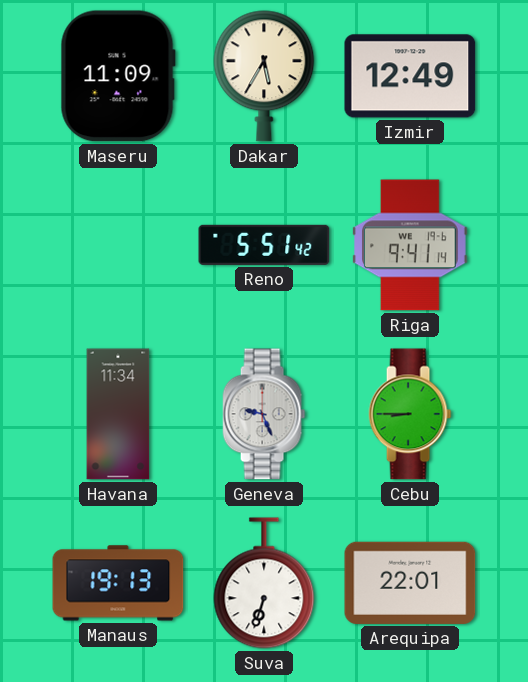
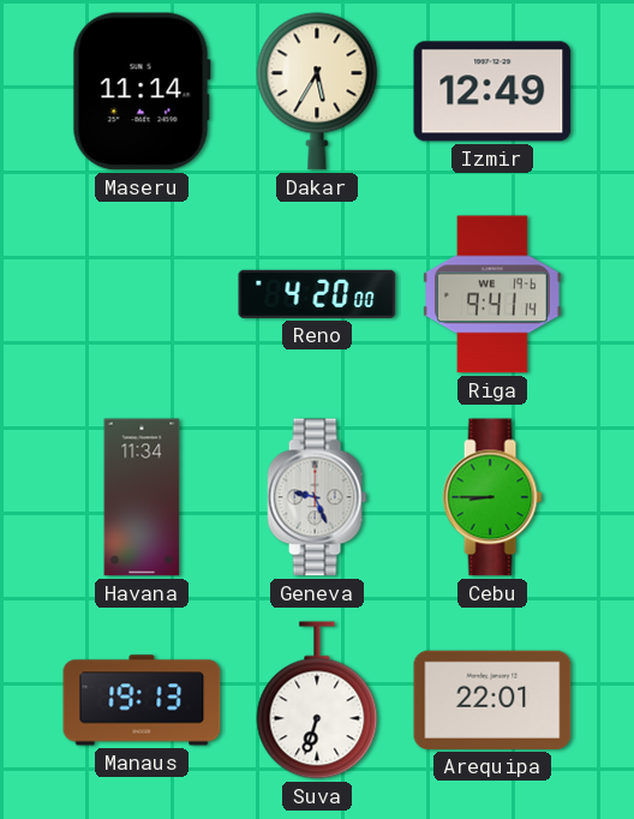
Maseru: 11:09 -> 11:14 (142, 91)
Reno: 5:51 -> 4:20 (317, 294)
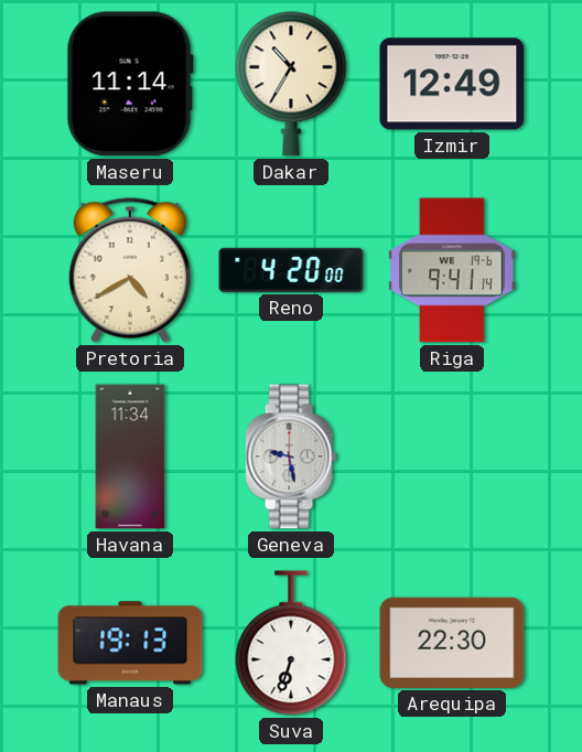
Dakar: 5:35 -> 10:35 (291, 84)
Pretoria: none -> 4:40 (130, 270)
Geneva: 9:26 -> 9:28 (291, 456)
Cebu: 8:45 -> none (492, 497)
Arequipa: 22:01 -> 22:30 (452, 643)
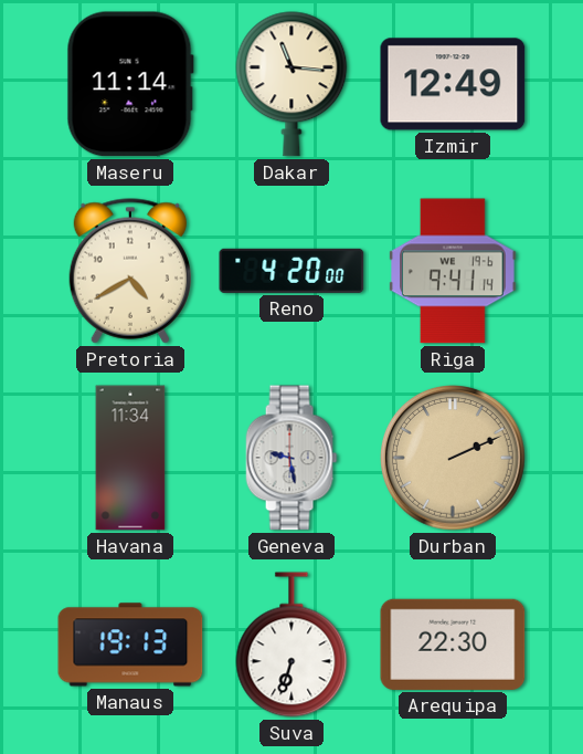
Dakar: 10:35 -> 11:16 (291, 84)
Durban: none -> 2:11 (454, 459)
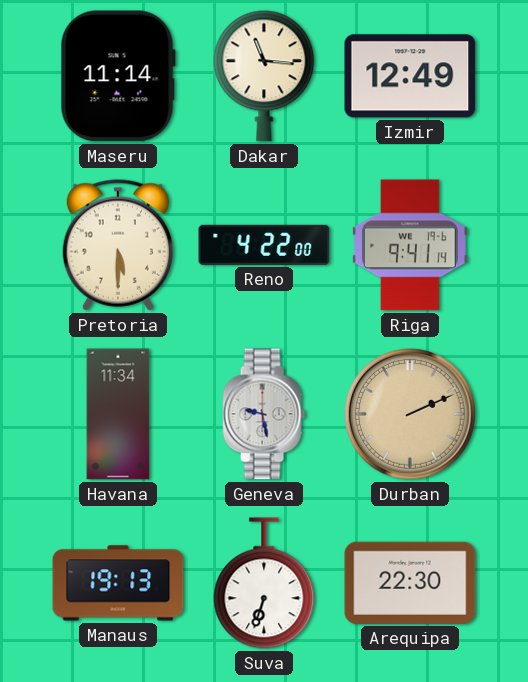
Pretoria: 4:40 -> 5:30 (118, 245)
Reno: 4:20 -> 4:22 (264, 245)
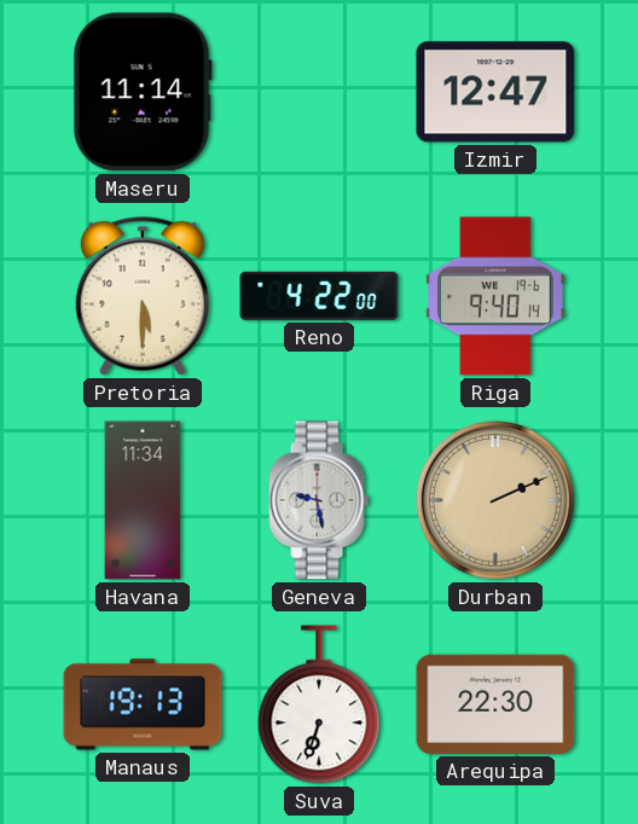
Dakar: 11:16 -> none (264, 76)
Izmir: 12:49 -> 12:47 (495, 92)
Riga: 9:41 -> 9:40 (497, 296)
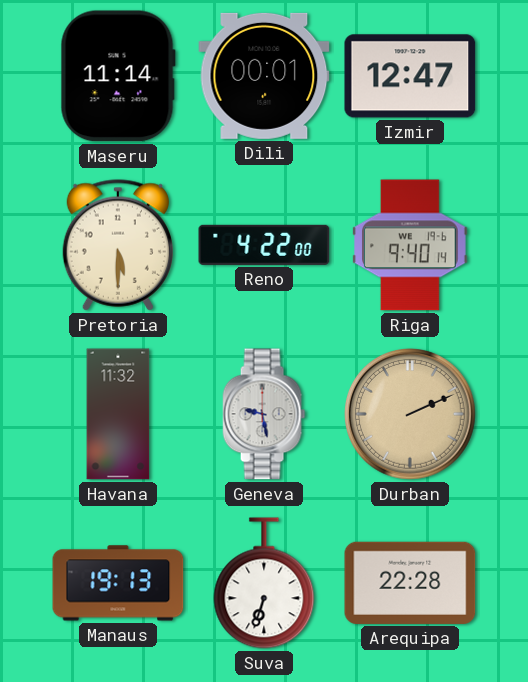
Dili: none -> 00:01 (264, 76)
Havana: 11:34 -> 11:32 (118, 414)
Arequipa: 22:30 -> 22:28 (410, 583)
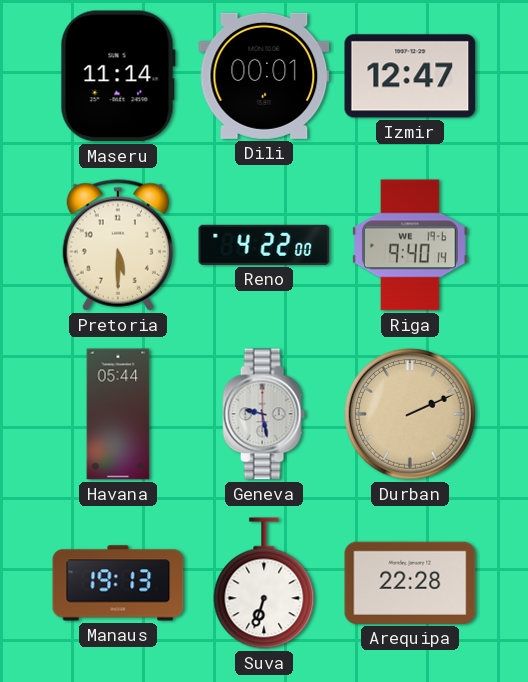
Havana: 11:32 -> 05:44 (118, 414)
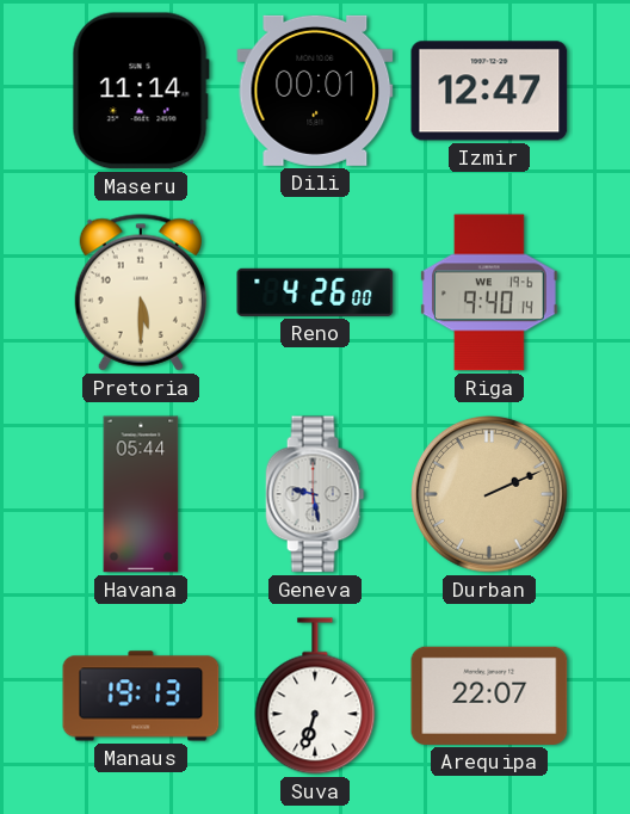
Reno: 4:22 -> 4:26 (315, 292)
Arequipa: 22:28 -> 22:07 (489, 696)
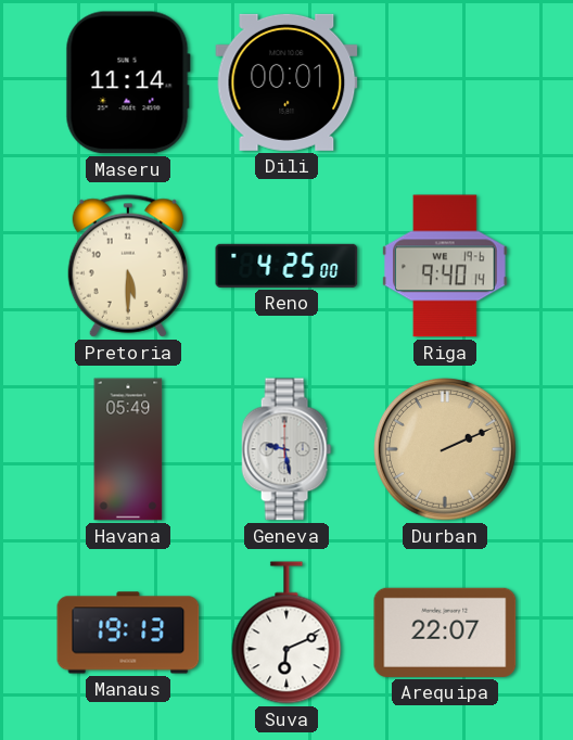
Izmir: 12:47 -> none (489, 91)
Reno: 4:26 -> 4:25 (286, 266)
Havana: 05:44 -> 05:49 (128, 449)
Suva: 6:33 -> 6:11 (286, 633)
